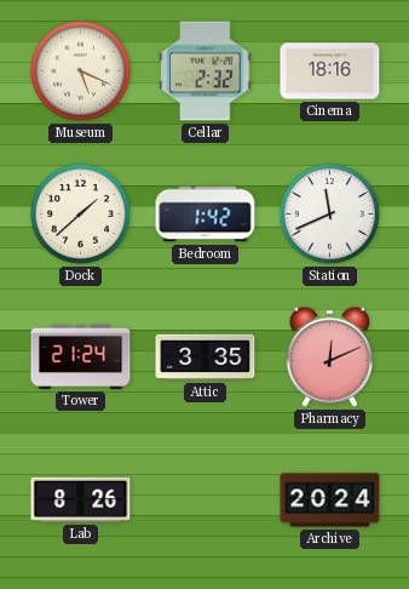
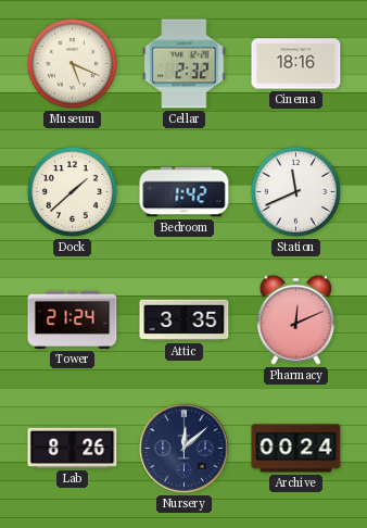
Nursery: none -> 12:08 (185, 449)
Archive: 20:24 -> 00:24 (296, 449)
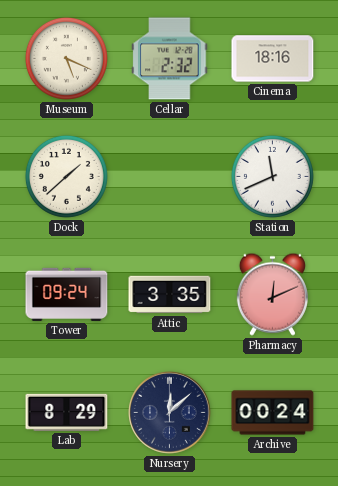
Bedroom: 1:42 -> none (185, 192)
Tower: 21:24 -> 09:24 (67, 294)
Lab: 8:26 -> 8:29 (67, 412)
